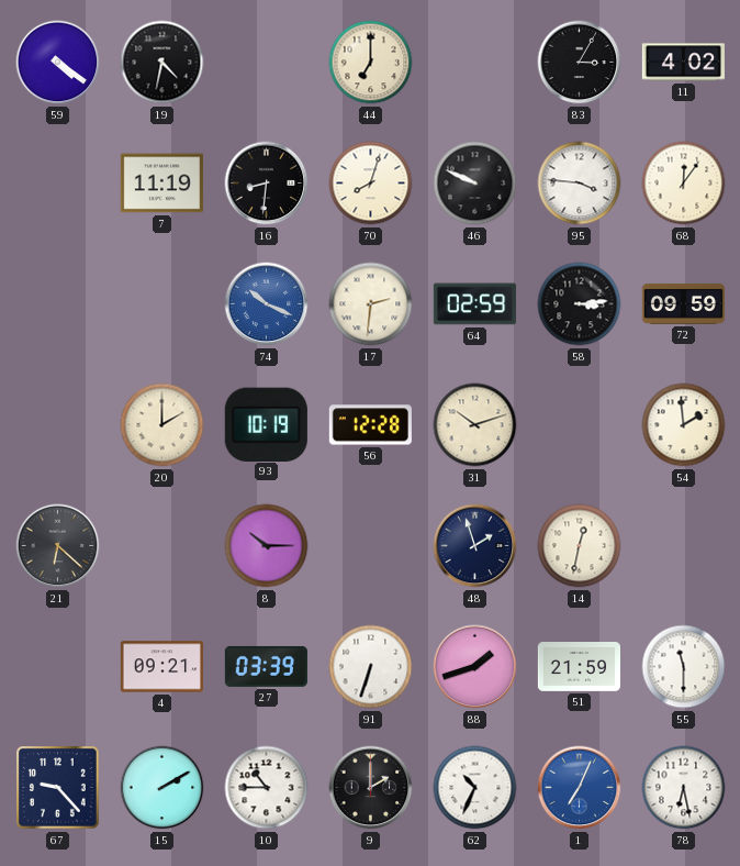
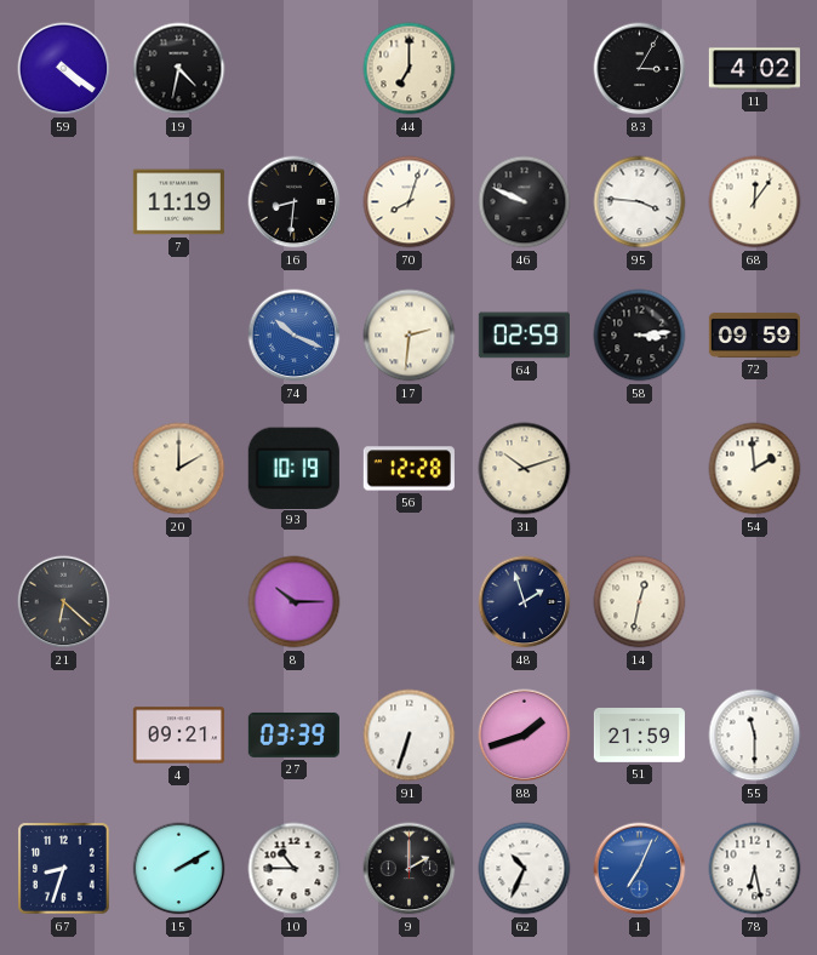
67: 9:23 -> 8:33 (64, 869)
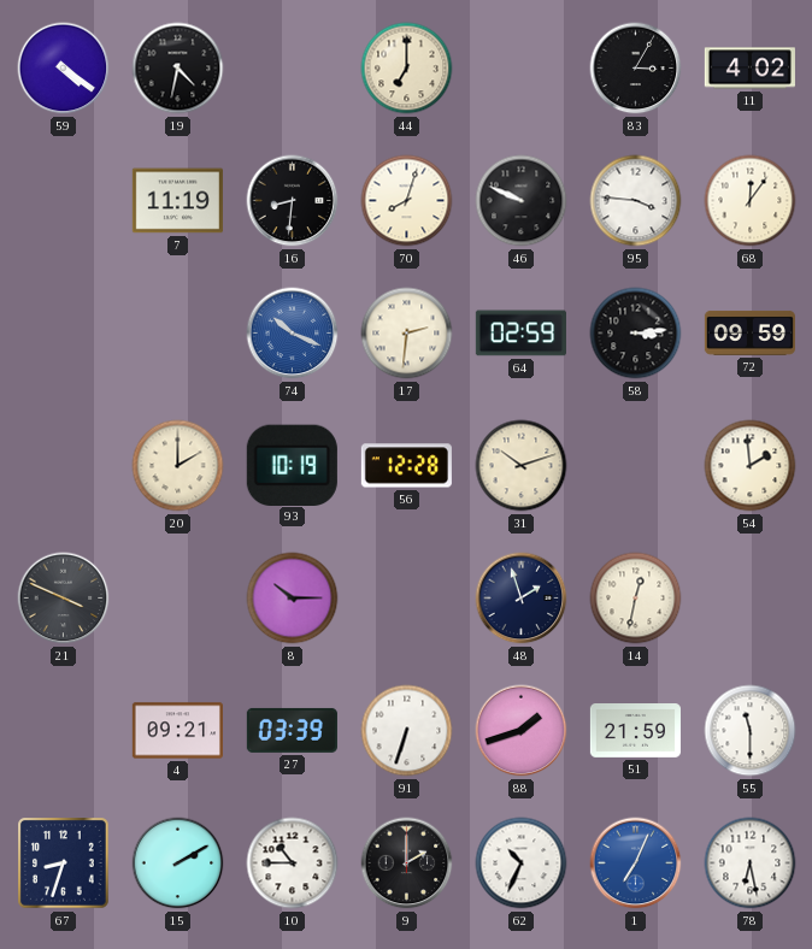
21: 6:22 -> 3:49 (64, 599)
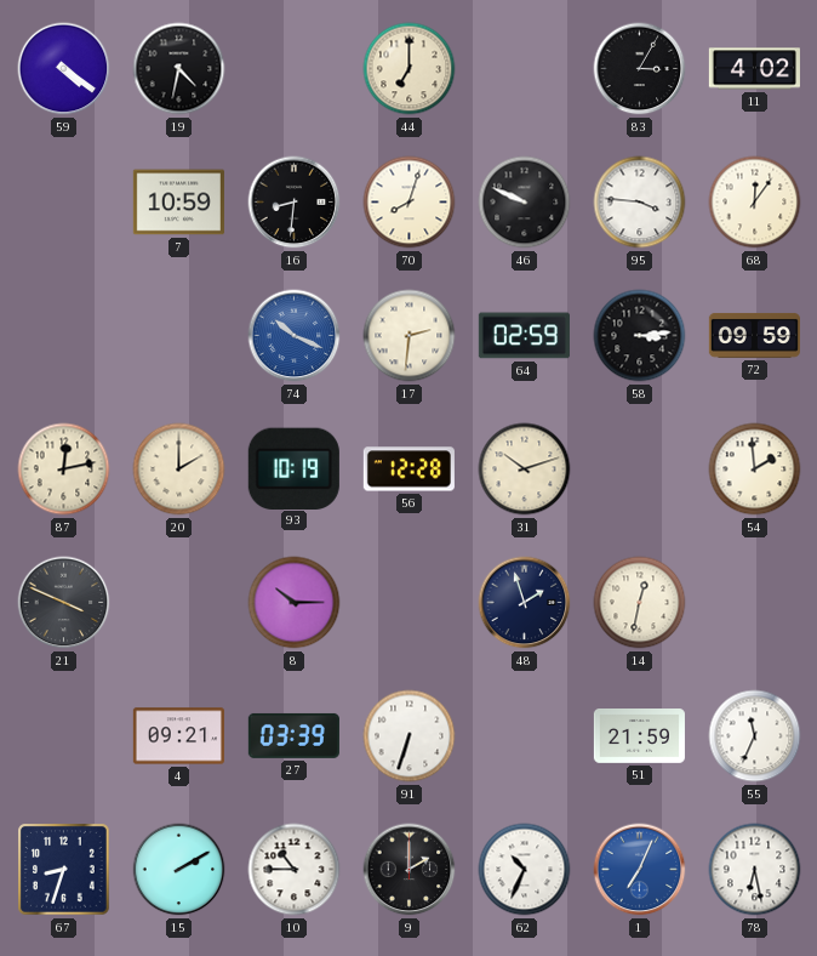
7: 11:19 -> 10:59 (178, 203)
87: none -> 12:13 (64, 470)
88: 1:42 -> none (522, 731)
55: 11:30 -> 11:34 (755, 736)
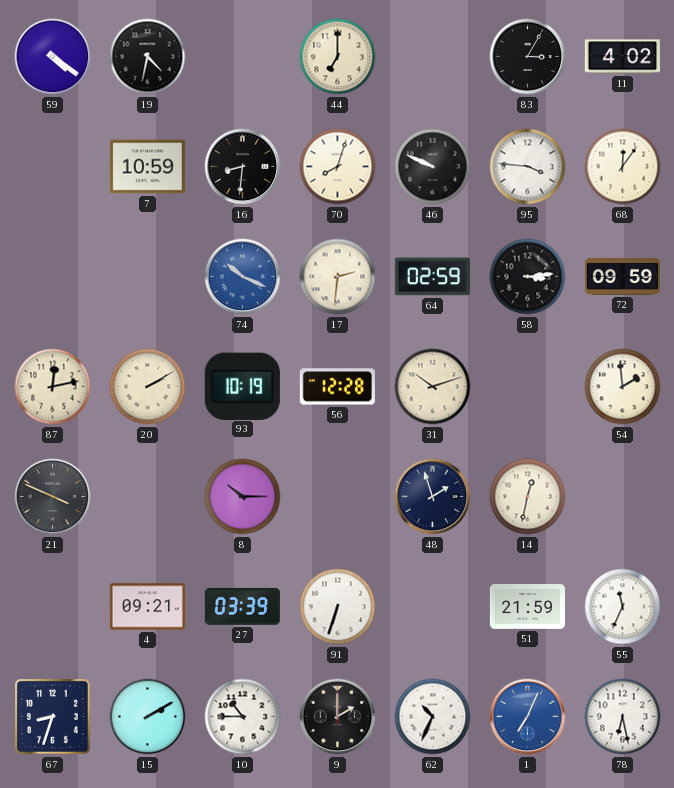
20: 2:00 -> 2:10 (148, 387)
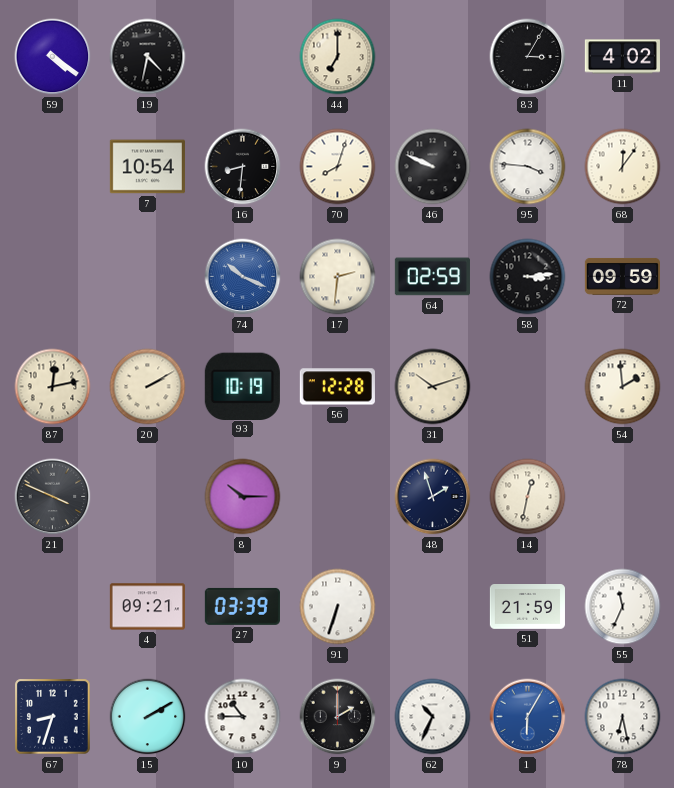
7: 10:59 -> 10:54 (147, 167)
1: 7:04 -> 6:05 (528, 717)
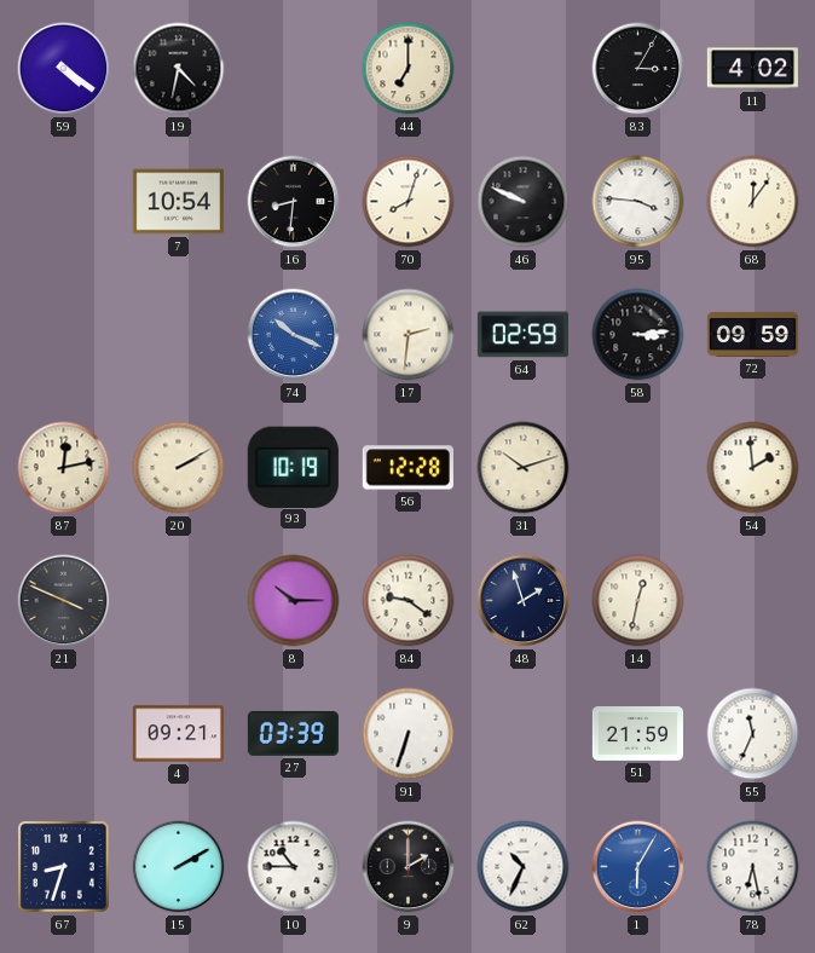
84: none -> 9:21 (409, 601)
